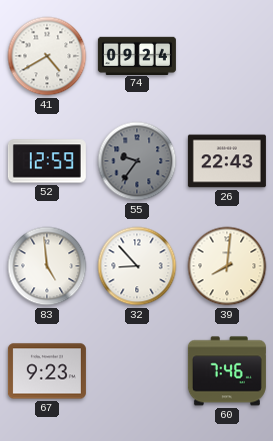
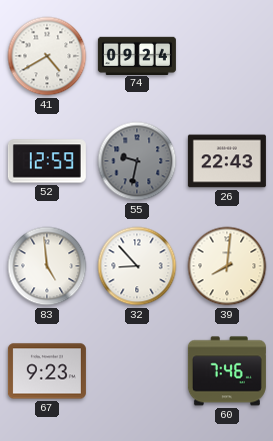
55: 9:36 -> 9:32 (137, 161)
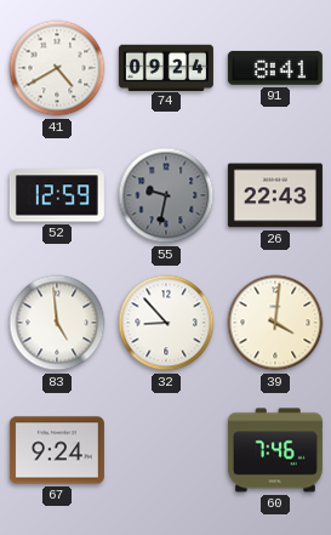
91: none -> 8:41 (275, 68)
39: 8:01 -> 4:01 (275, 323)
67: 9:23 -> 9:24 (57, 450)
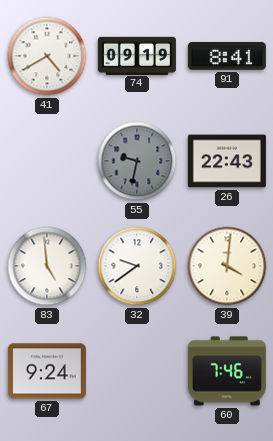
74: 09:24 -> 09:19 (137, 55)
52: 12:59 -> none (57, 195)
32: 8:53 -> 9:39 (137, 266)
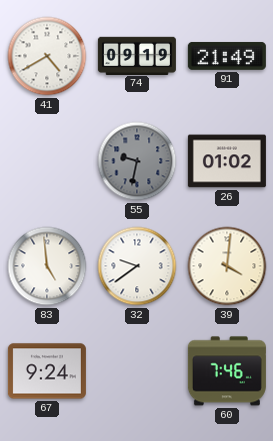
91: 8:41 -> 21:49 (227, 56)
26: 22:43 -> 01:02 (227, 161)
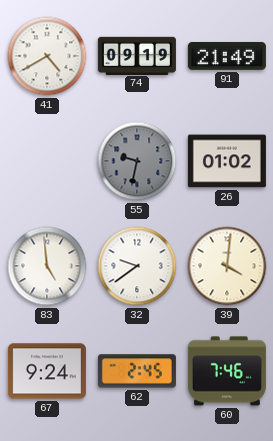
62: none -> 2:45 (137, 371)
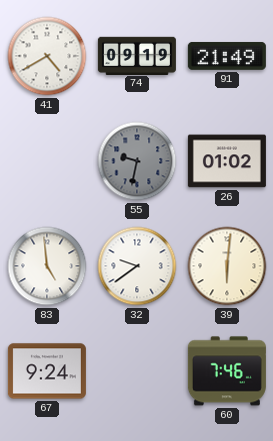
39: 4:01 -> 6:01 (227, 266)
62: 2:45 -> none (137, 371)
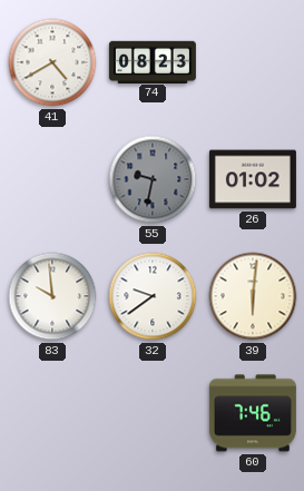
74: 09:19 -> 08:23 (153, 61)
91: 21:49 -> none (227, 56)
83: 4:59 -> 9:59 (52, 296)
67: 9:24 -> none (47, 371)
